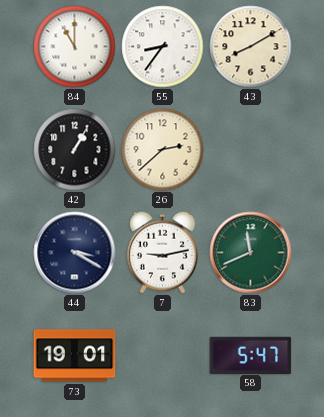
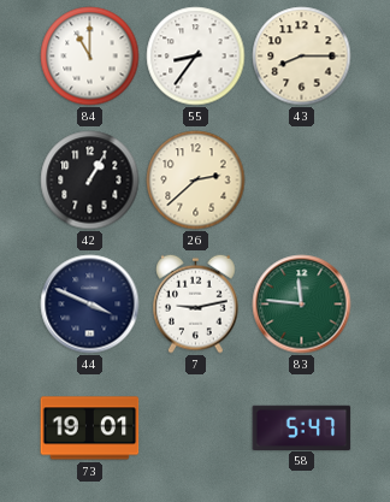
43: 8:10 -> 8:15 (302, 57)
44: 3:20 -> 3:49 (90, 305)
83: 11:41 -> 11:46 (302, 305)
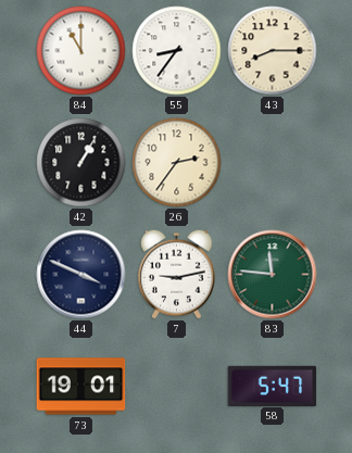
26: 2:38 -> 2:36 (177, 163)
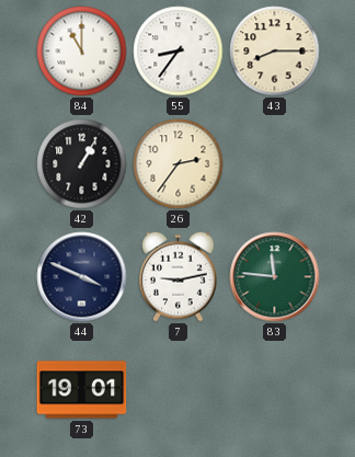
58: 5:47 -> none (273, 386)
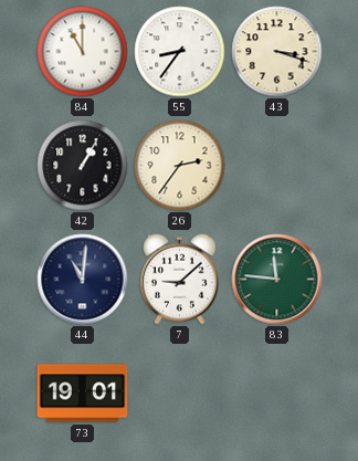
43: 8:15 -> 3:18 (277, 52)
44: 3:49 -> 11:01 (83, 280)
7: 9:13 -> 9:08 (180, 279)
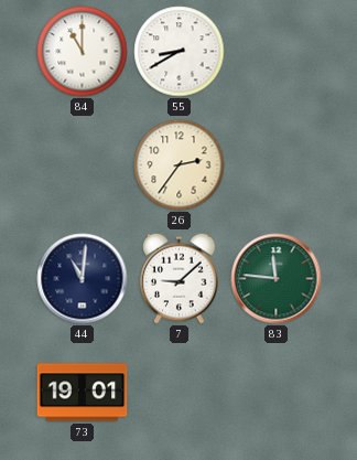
55: 8:36 -> 8:40 (180, 52)
43: 3:18 -> none (277, 52)
42: 1:05 -> none (83, 166)
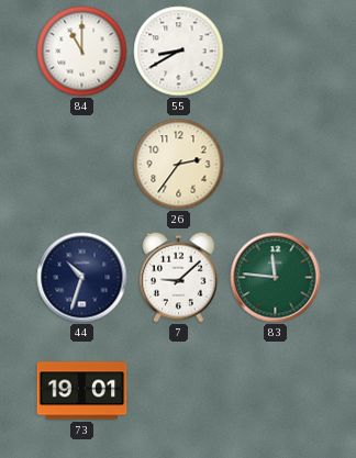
44: 11:01 -> 10:33 (82, 278)
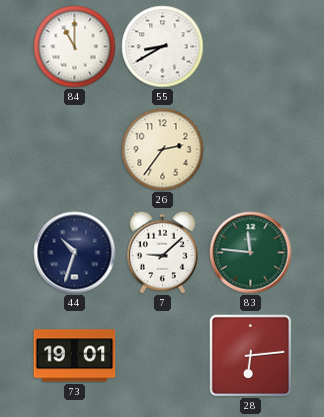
28: none -> 6:14 (250, 355)
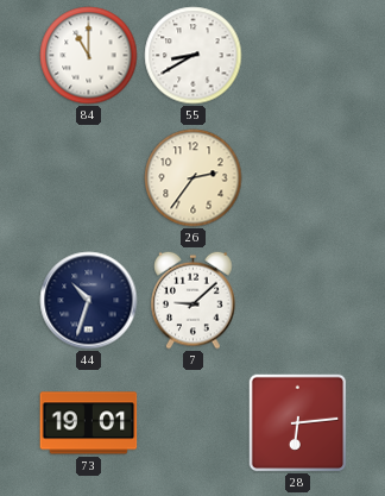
83: 11:46 -> none (251, 253)
